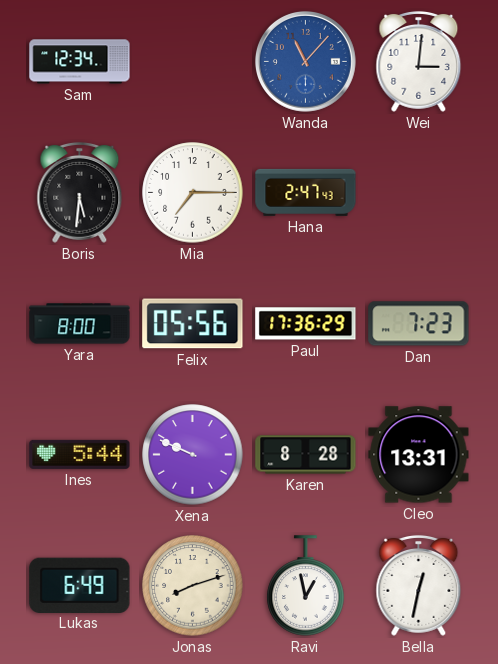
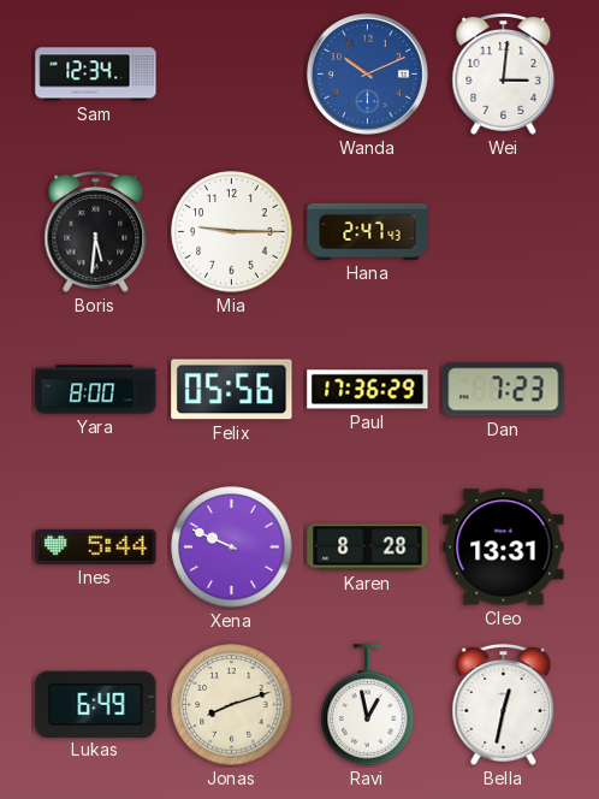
Wanda: 11:07 -> 10:11 (367, 73)
Mia: 7:15 -> 9:15 (232, 232)
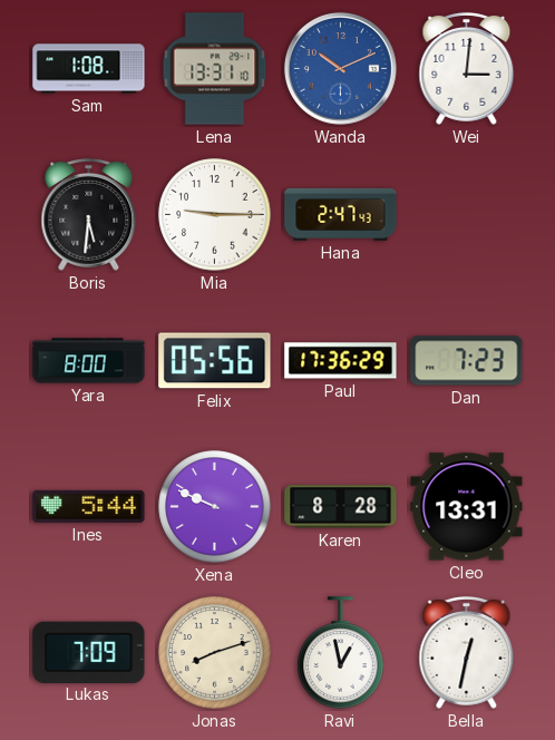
Sam: 12:34 -> 1:08 (89, 69)
Lena: none -> 13:31 (215, 69)
Lukas: 6:49 -> 7:09 (89, 652)
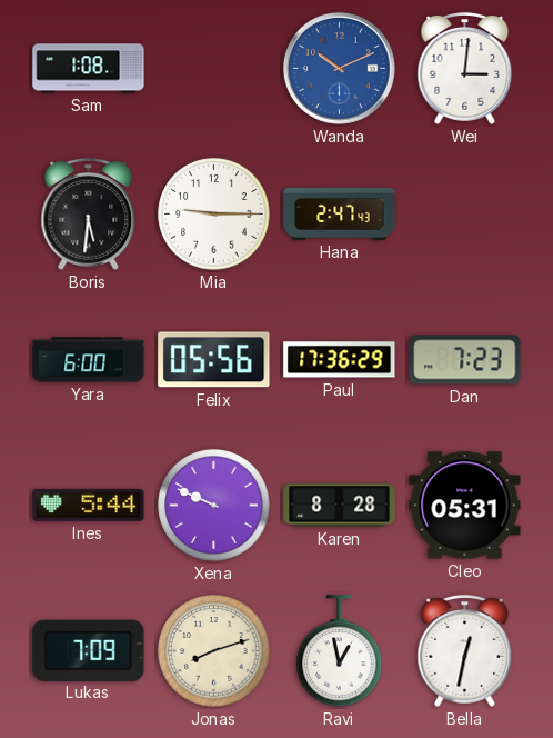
Lena: 13:31 -> none (215, 69)
Yara: 8:00 -> 6:00 (89, 360)
Cleo: 13:31 -> 05:31 (465, 506)
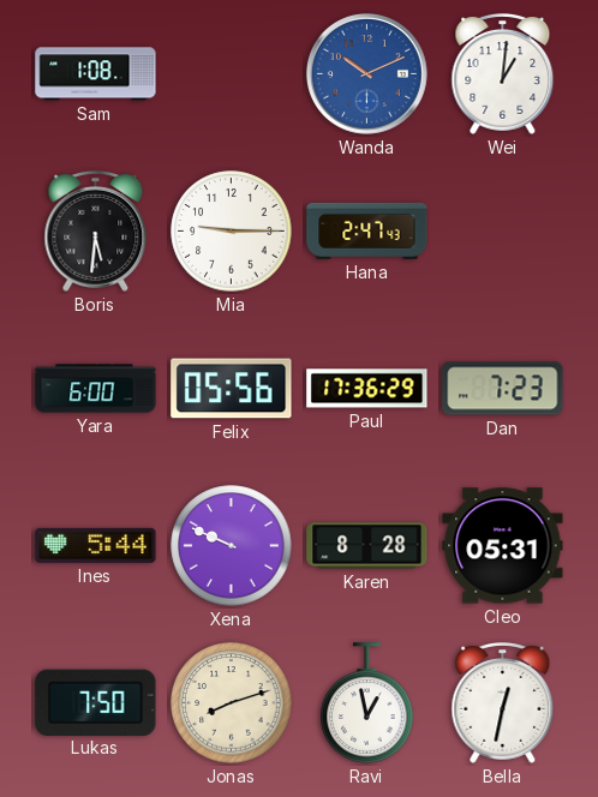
Wei: 3:01 -> 1:01 (503, 73)
Lukas: 7:09 -> 7:50 (96, 702)
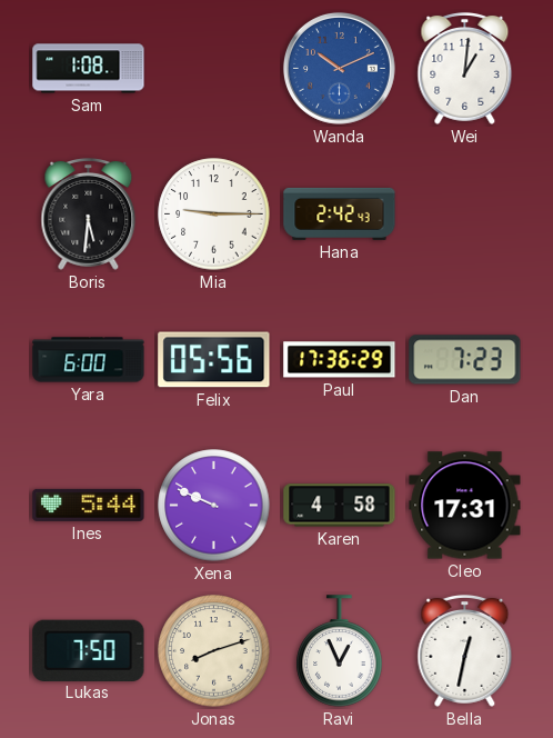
Hana: 2:47 -> 2:42 (340, 213)
Karen: 8:28 -> 4:58 (340, 506)
Cleo: 05:31 -> 17:31 (465, 506)
Ravi: 12:58 -> 12:56 (340, 651)
